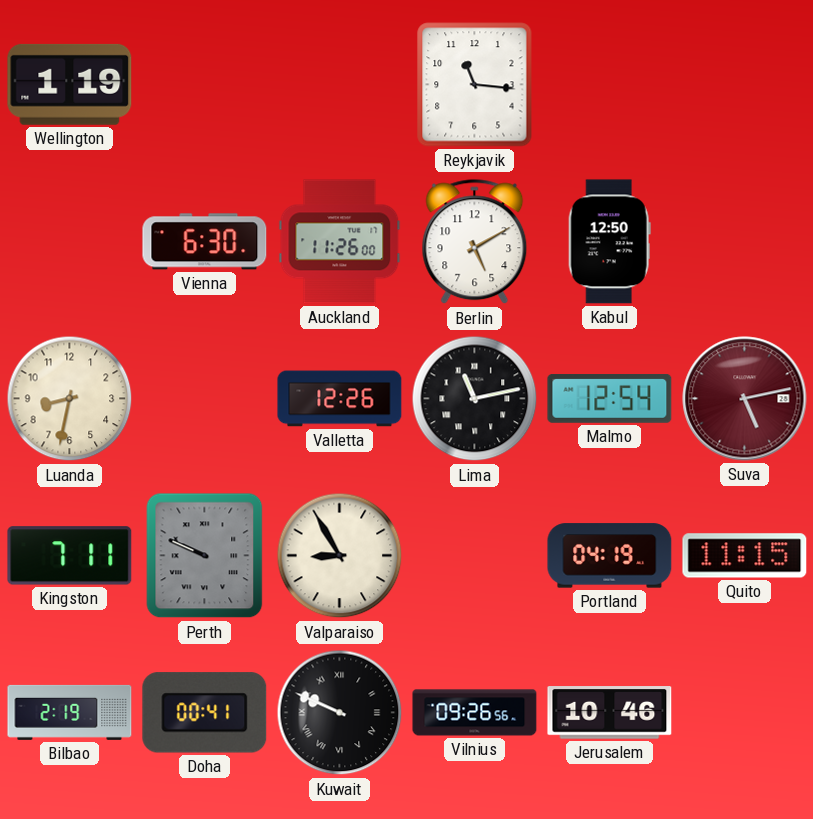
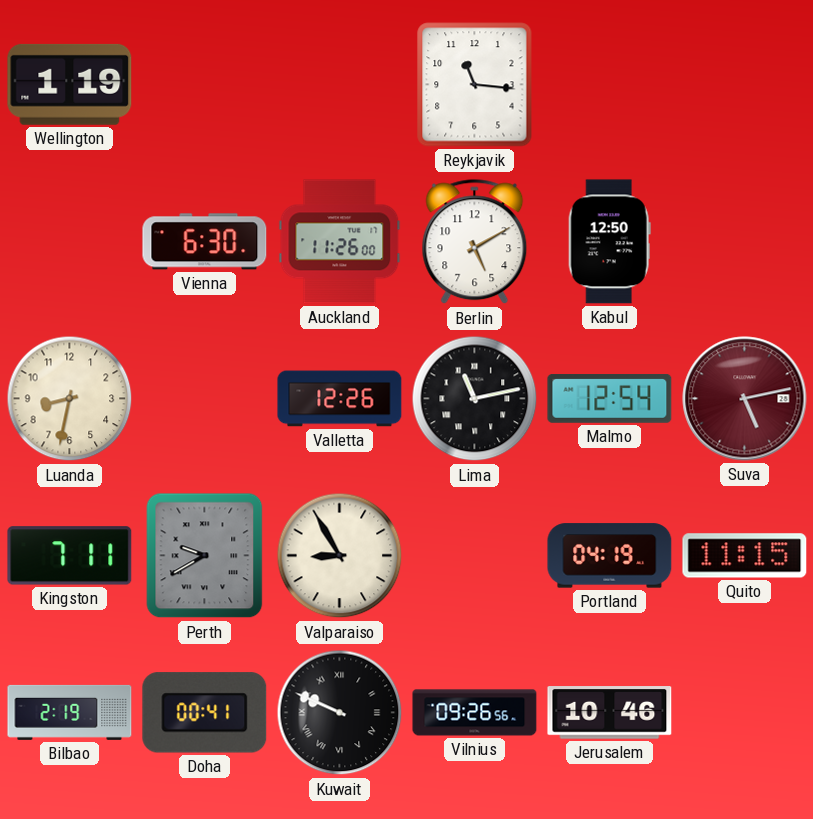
Perth: 9:49 -> 9:40 (205, 556)
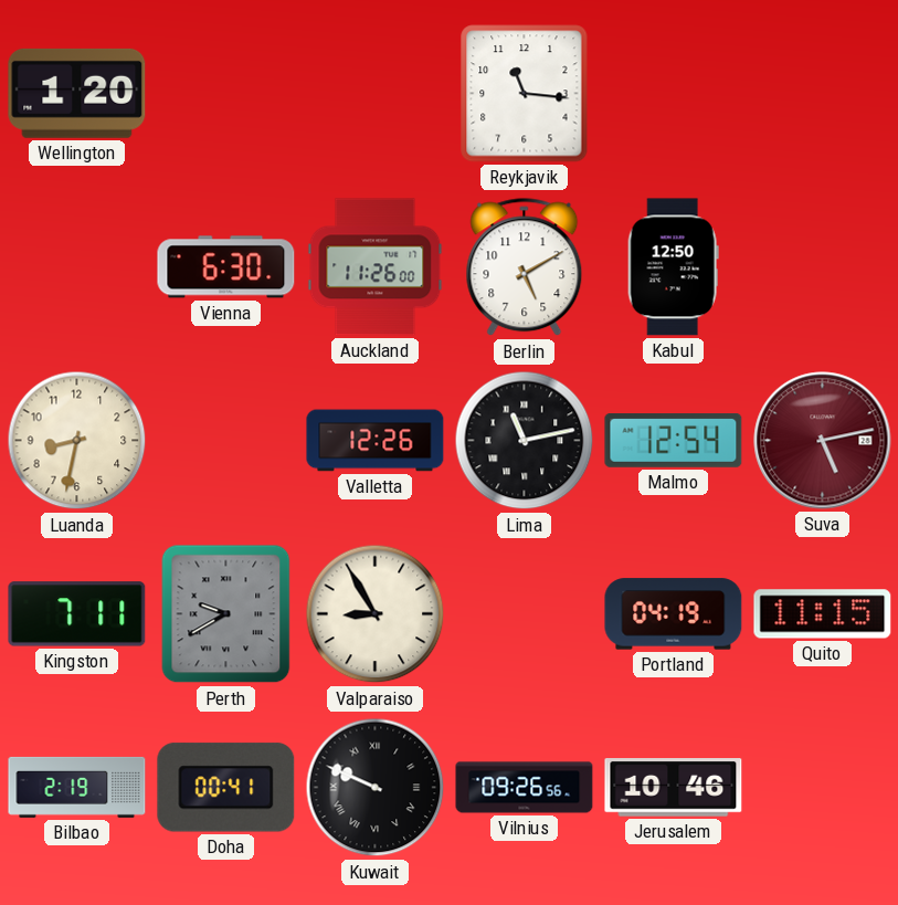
Wellington: 1:19 -> 1:20 (77, 93)
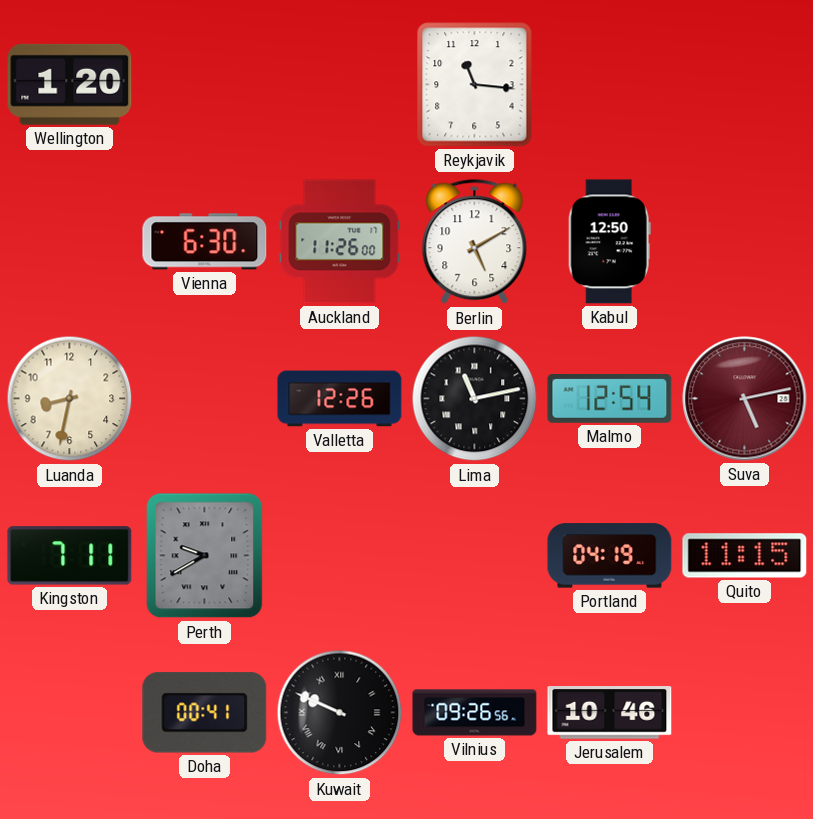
Valparaiso: 8:55 -> none (376, 614)
Bilbao: 2:19 -> none (77, 787)
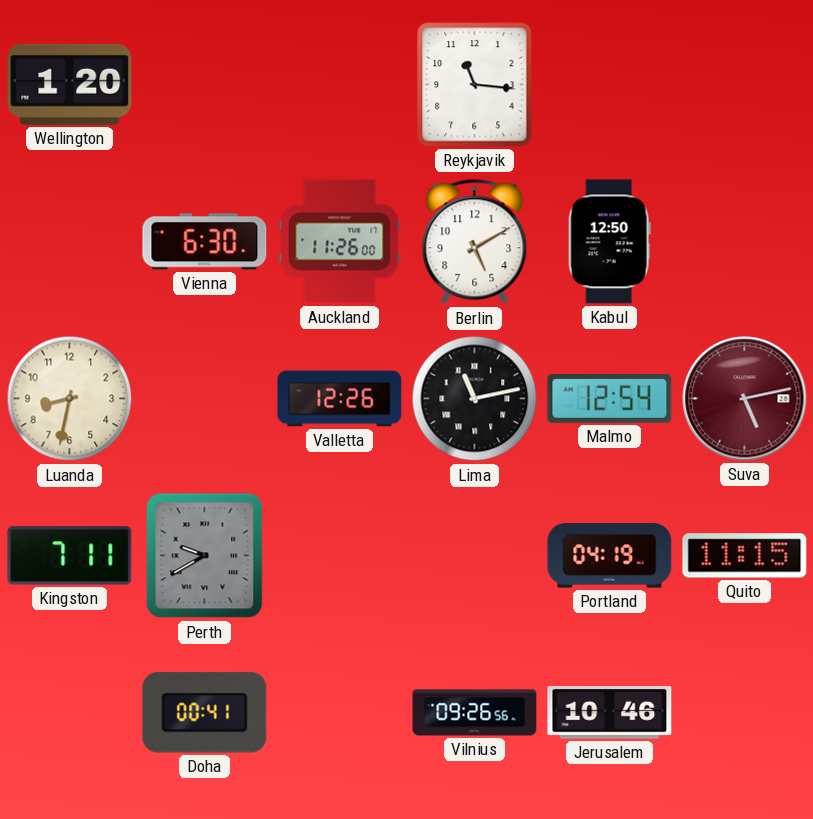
Kuwait: 9:49 -> none (340, 713)
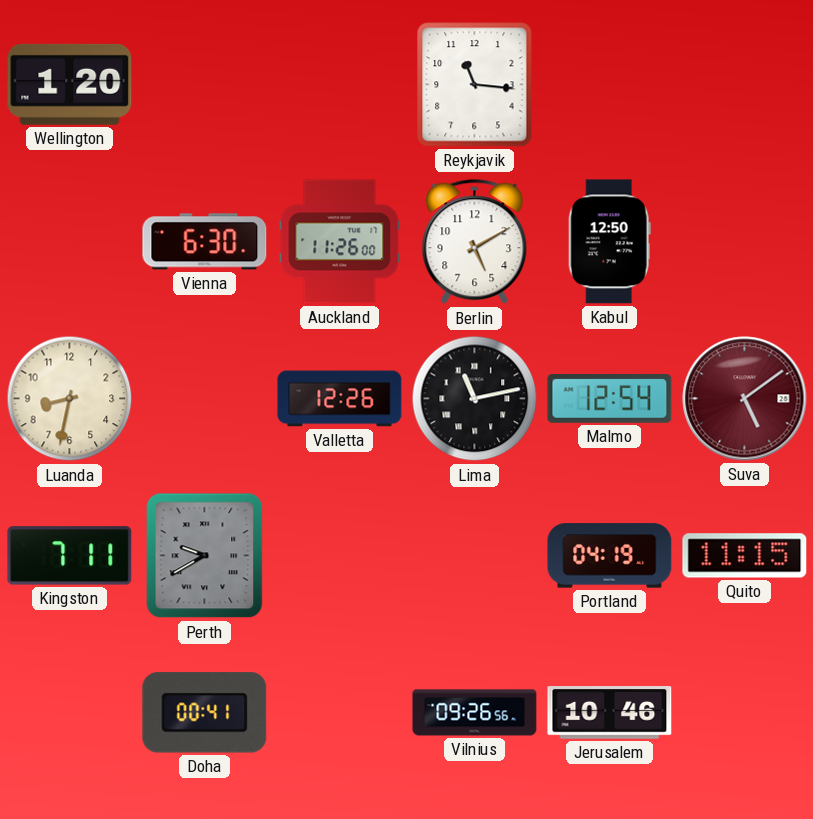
Suva: 5:13 -> 5:09 (745, 399)
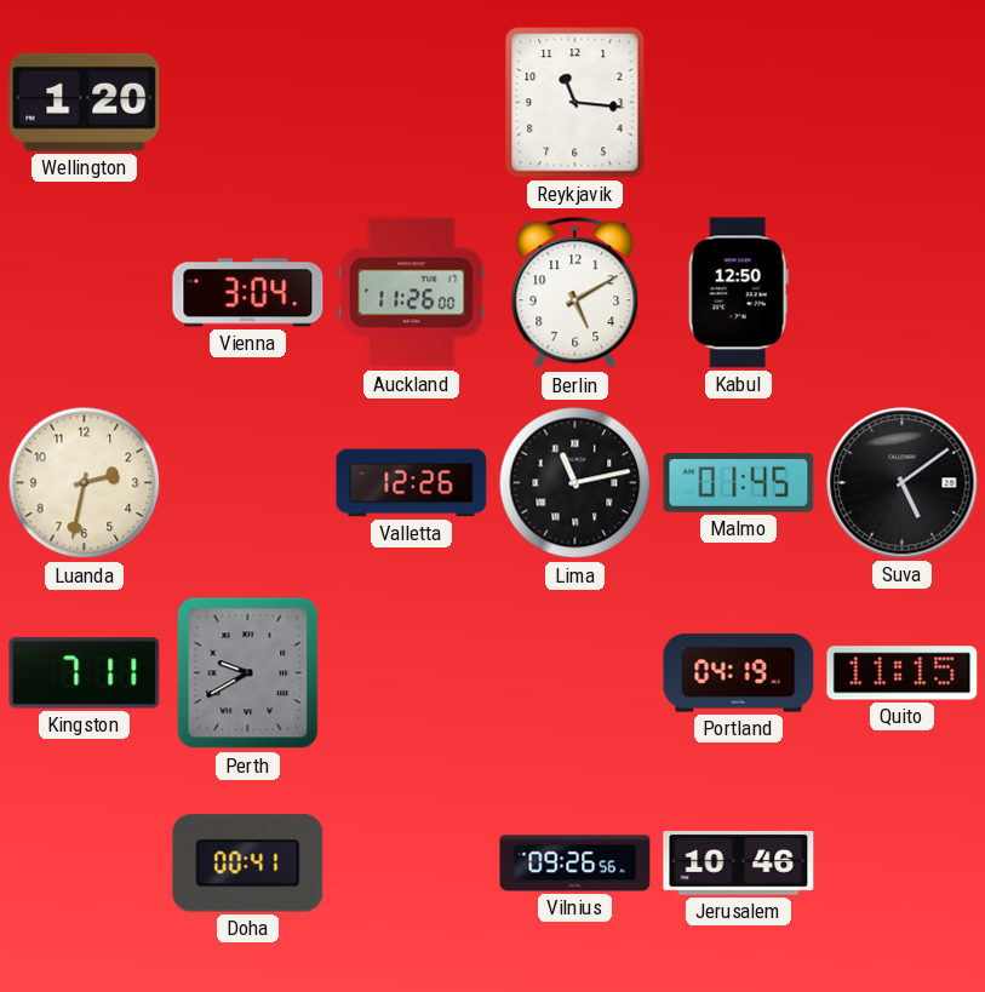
Vienna: 6:30 -> 3:04 (248, 293)
Luanda: 8:32 -> 2:32 (85, 483)
Malmo: 12:54 -> 01:45 (739, 483)
Suva dial: burgundy -> black (903, 483)
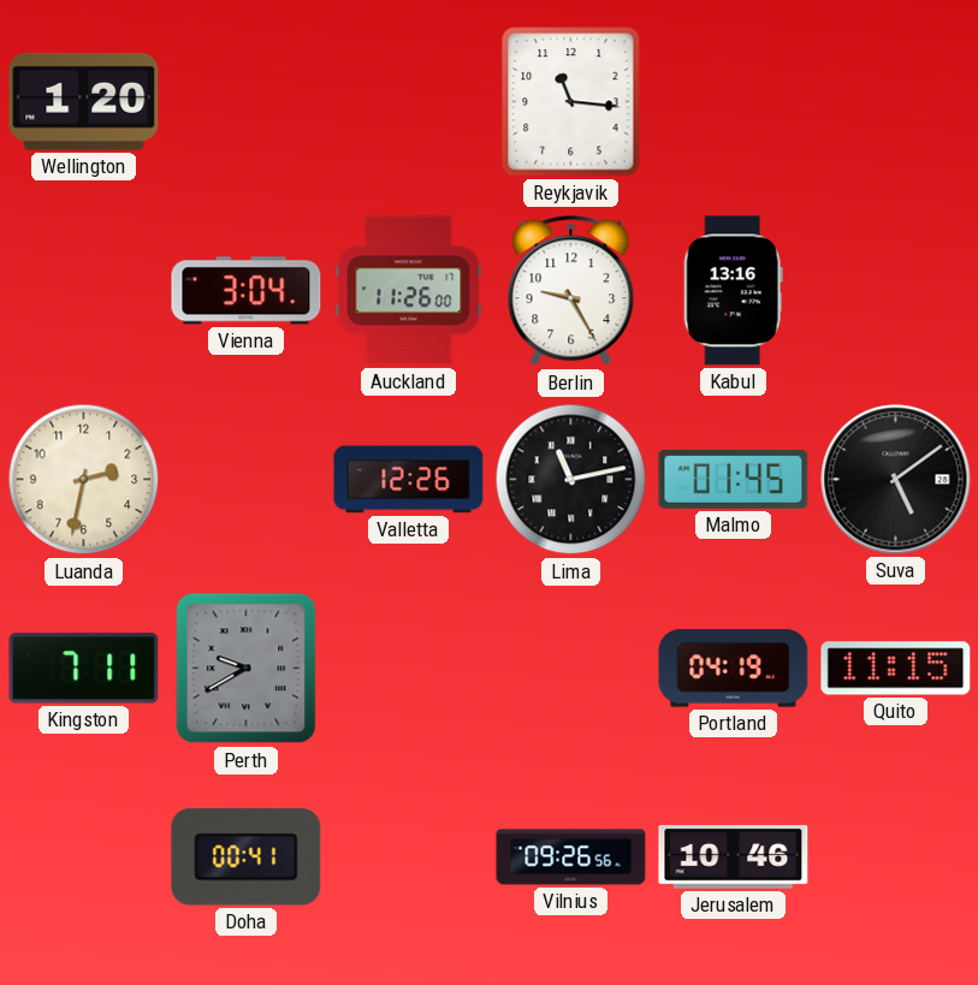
Berlin: 5:10 -> 9:25 (571, 291)
Kabul: 12:50 -> 13:16 (733, 291)
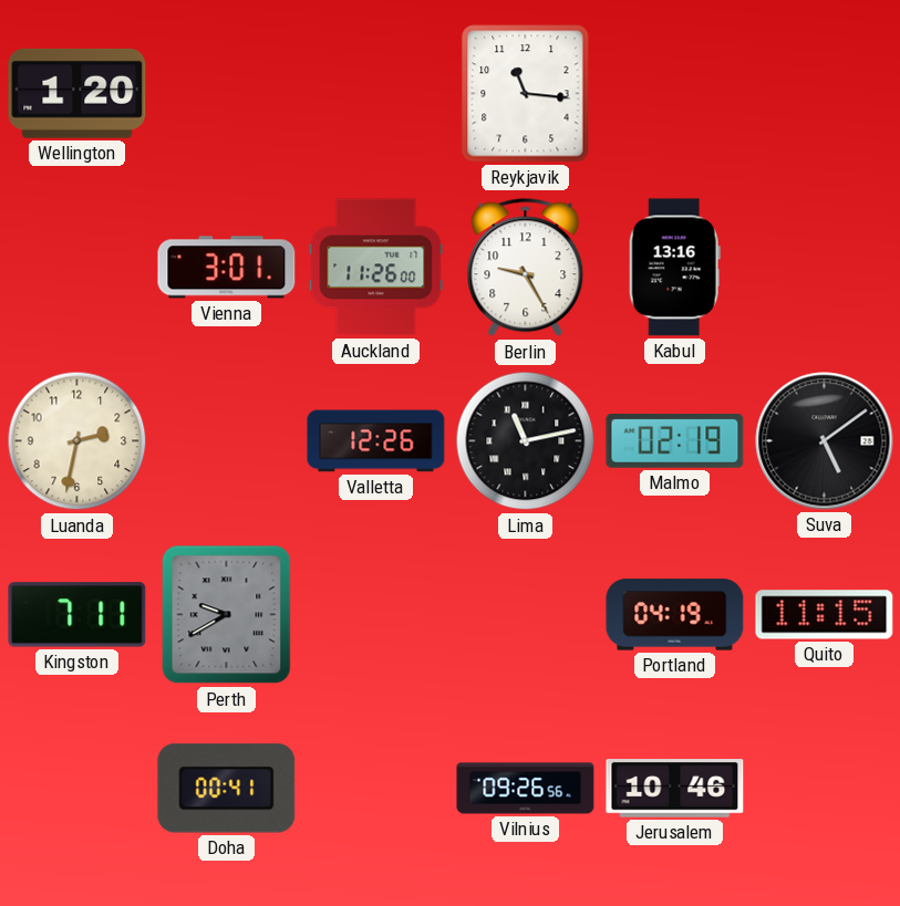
Vienna: 3:04 -> 3:01 (227, 268)
Malmo: 01:45 -> 02:19 (675, 441)
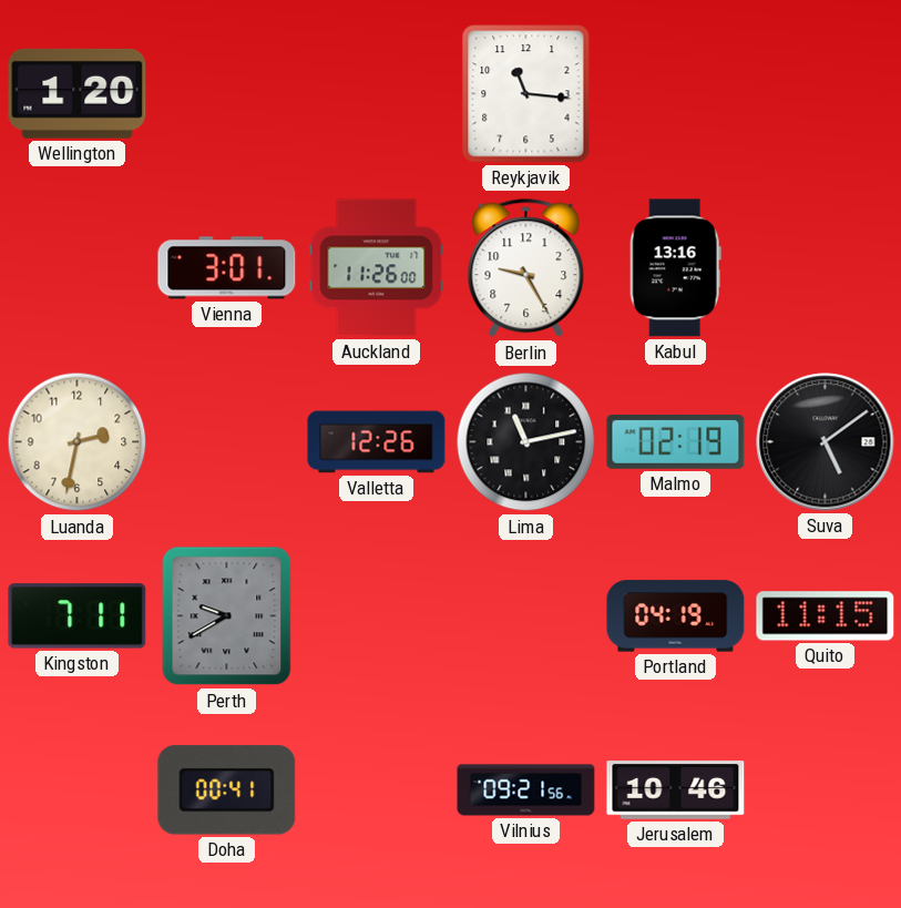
Vilnius: 09:26 -> 09:21 (526, 790)
